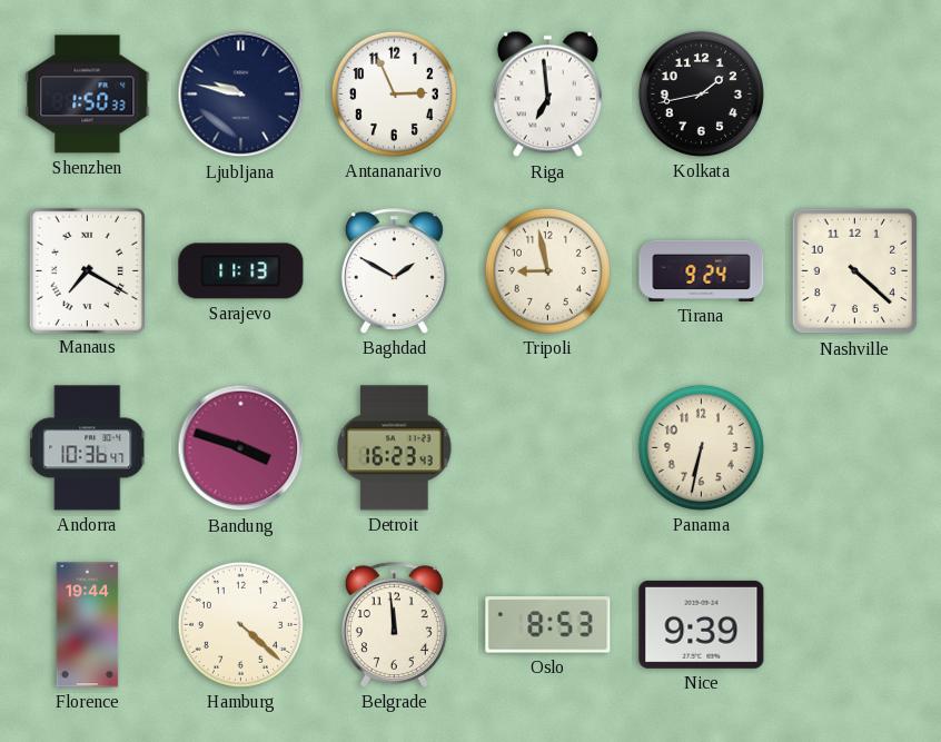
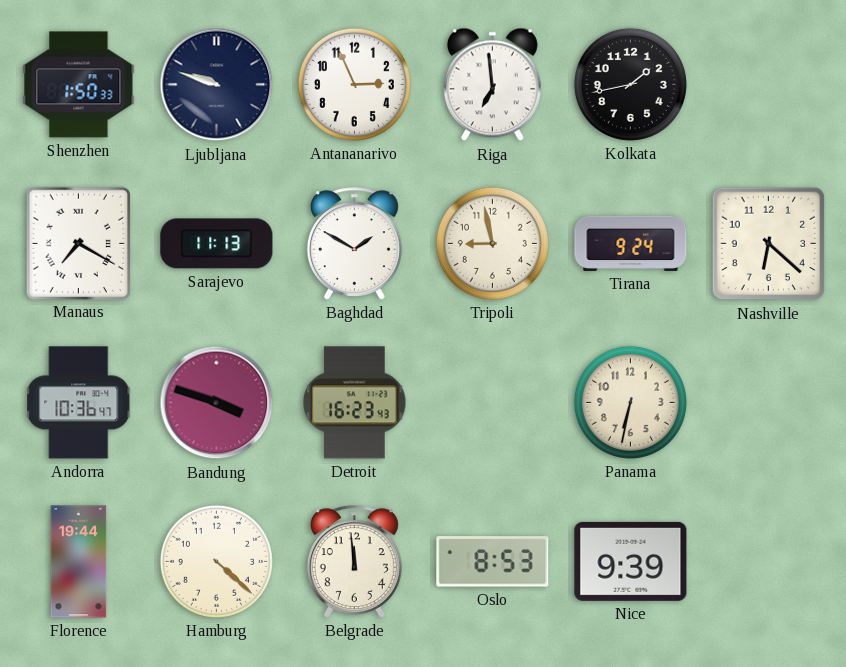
Ljubljana: 9:47 -> 9:48 (217, 85)
Nashville: 4:22 -> 6:22 (769, 244)
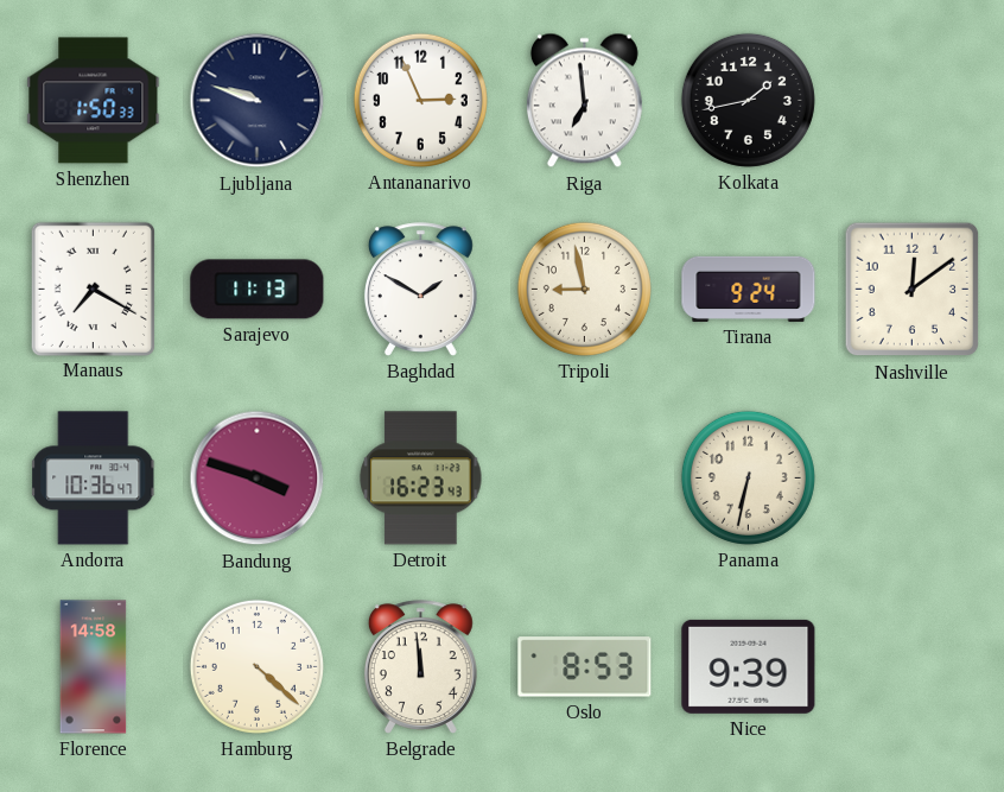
Nashville: 6:22 -> 12:09 (913, 290)
Florence: 19:44 -> 14:58 (94, 667)
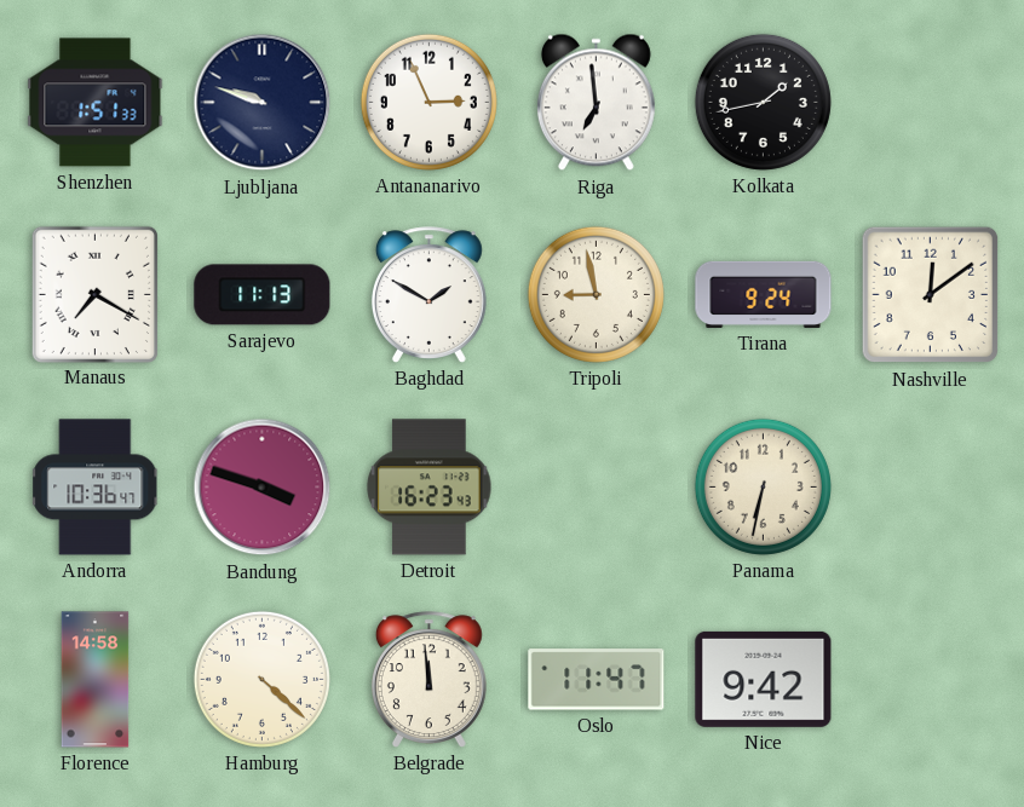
Shenzhen: 1:50 -> 1:51 (96, 103)
Oslo: 8:53 -> 11:47 (597, 680)
Nice: 9:39 -> 9:42 (764, 679)
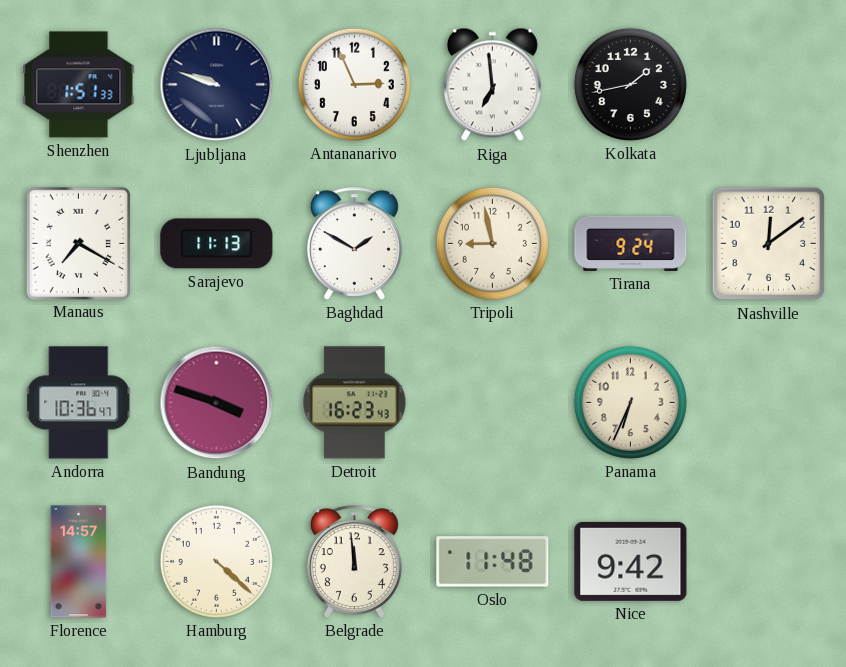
Panama: 6:32 -> 6:34 (630, 402)
Florence: 14:58 -> 14:57 (79, 562)
Oslo: 11:47 -> 11:48 (493, 562)
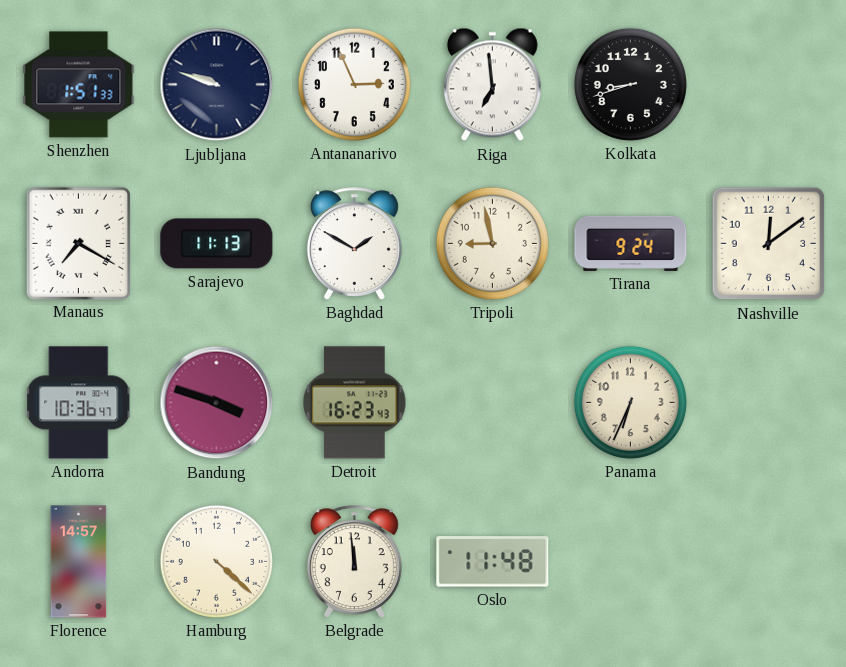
Kolkata: 1:43 -> 8:42 (630, 84)
Nice: 9:42 -> none (631, 561)
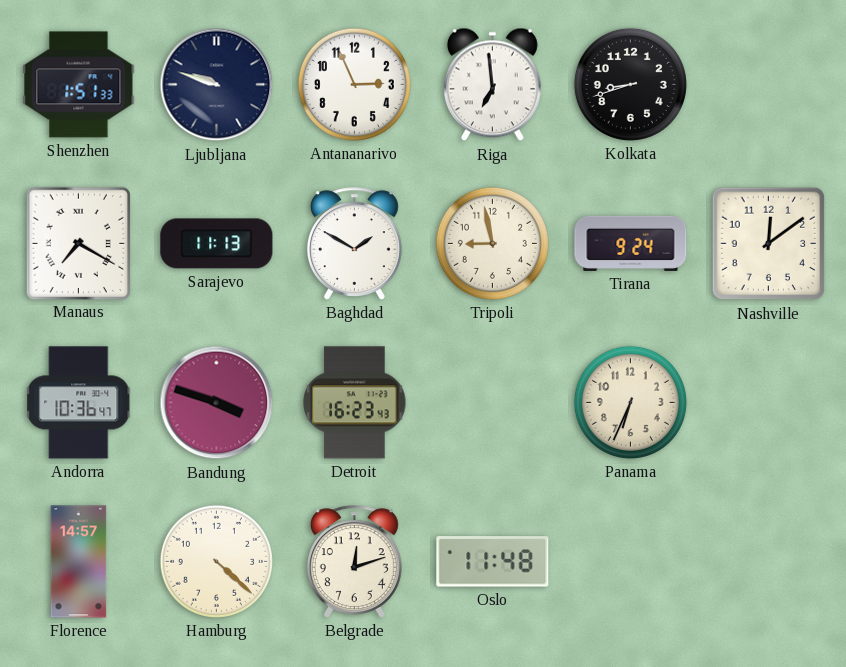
Belgrade: 11:59 -> 12:12 (354, 562)
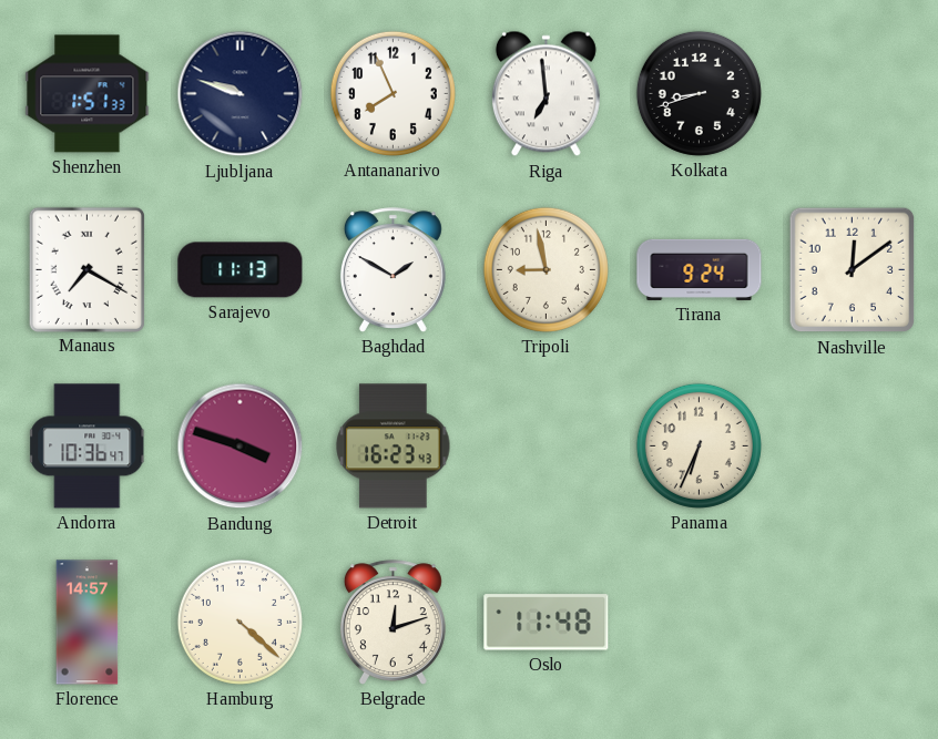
Antananarivo: 2:56 -> 7:56 (392, 93)
